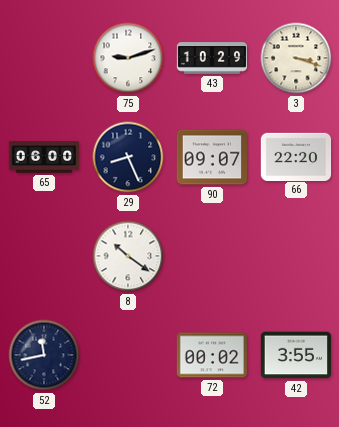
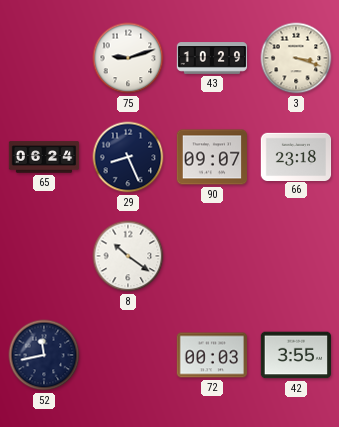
65: 06:00 -> 06:24 (44, 157)
66: 22:20 -> 23:18 (296, 156)
72: 00:02 -> 00:03 (212, 355)
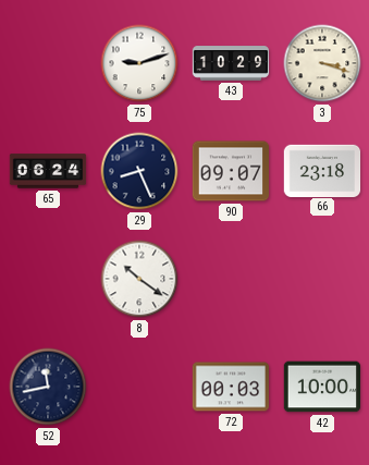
42: 3:55 -> 10:00 (322, 387)
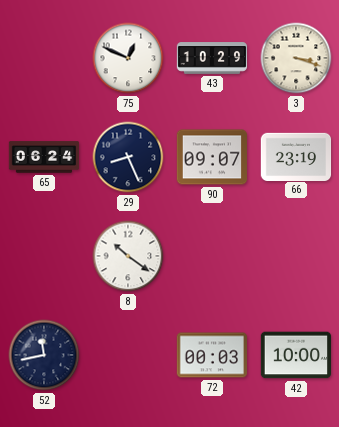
75: 9:12 -> 12:49 (128, 58)
66: 23:18 -> 23:19 (296, 156)
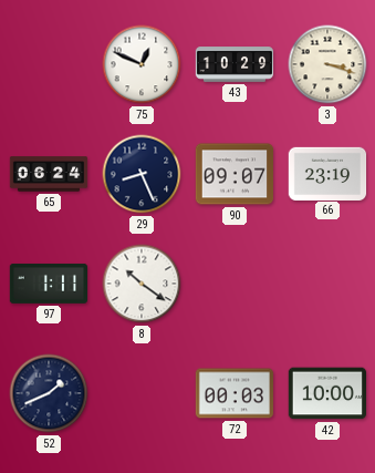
97: none -> 1:11 (49, 284)
52: 11:43 -> 1:41 (49, 393)
